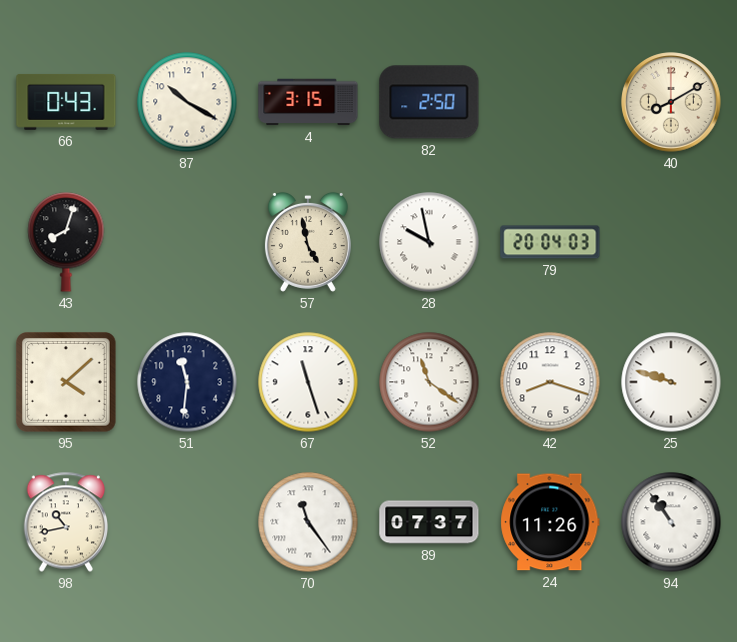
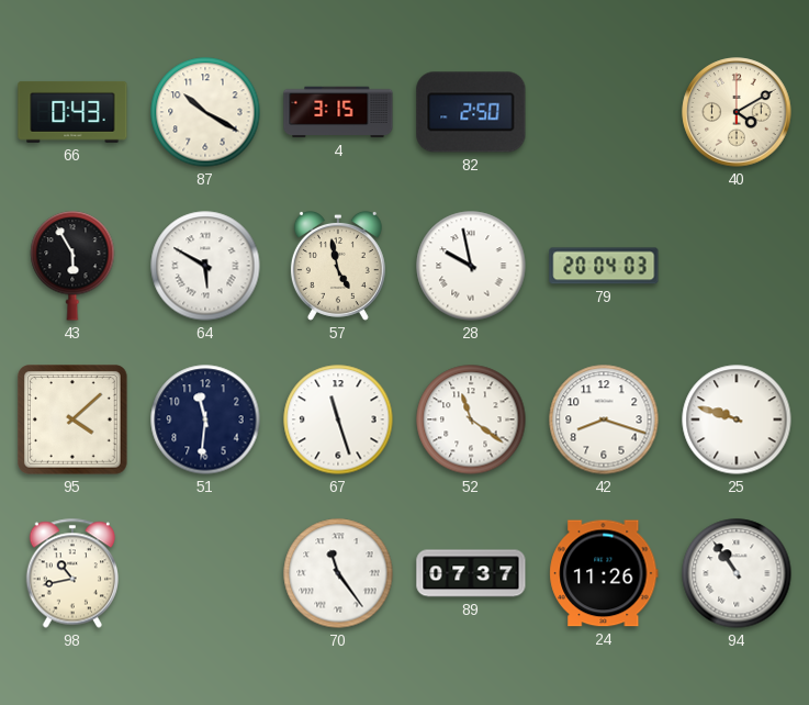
40: 8:10 -> 4:10 (737, 112)
43: 8:03 -> 5:55 (72, 266)
64: none -> 5:50 (205, 266)
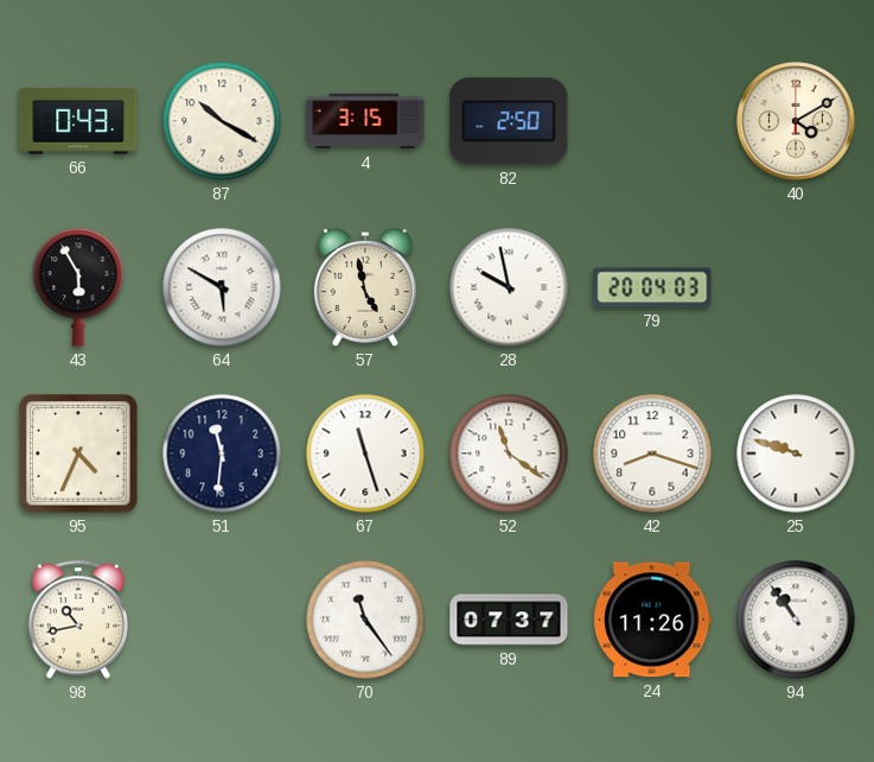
95: 4:08 -> 4:34 (79, 455)
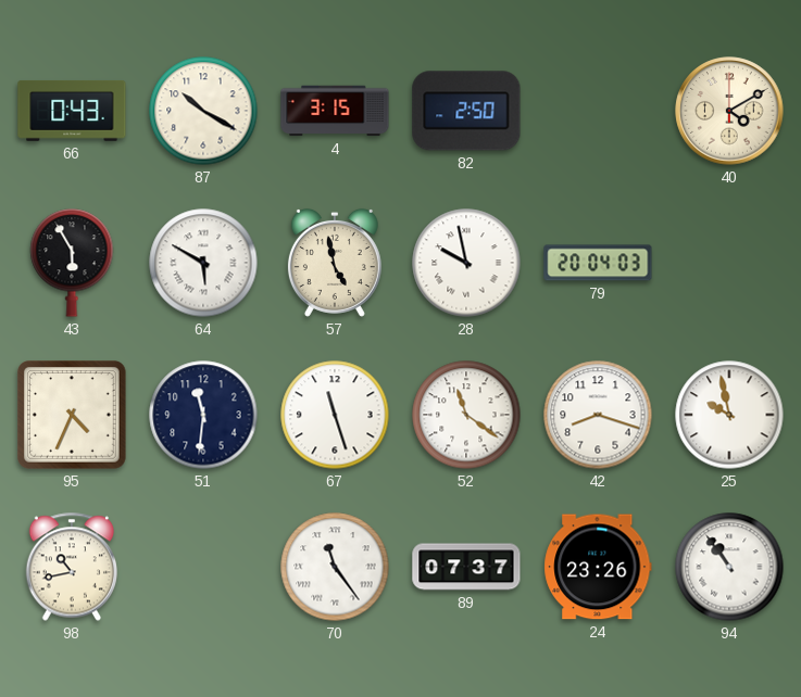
25: 9:48 -> 9:58 (729, 415)
24: 11:26 -> 23:26 (598, 567)
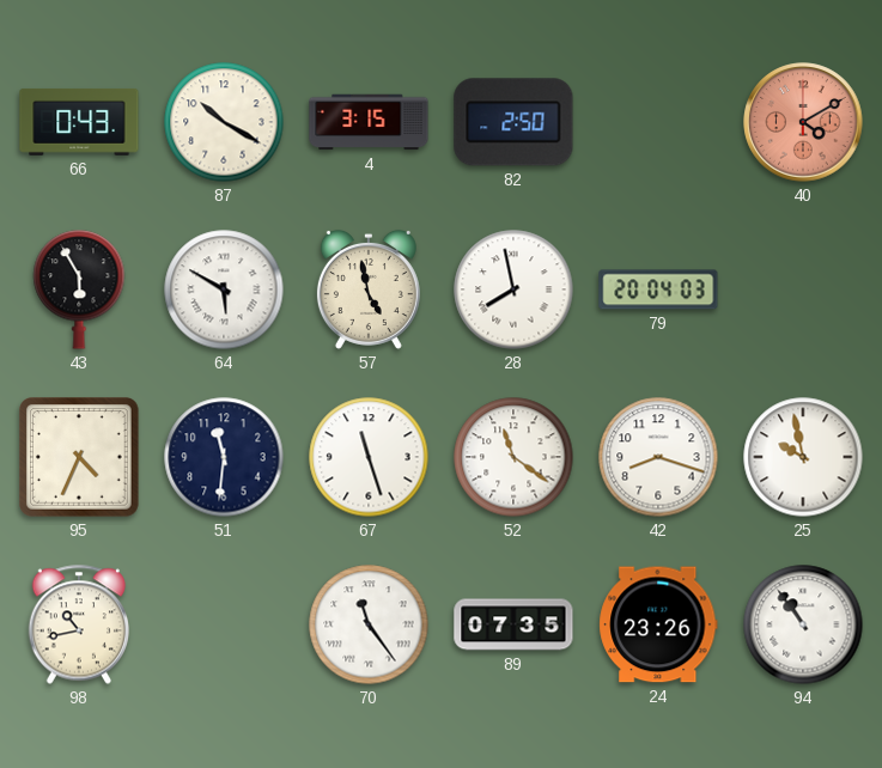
40 dial: cream -> salmon (803, 122)
28: 9:58 -> 7:58 (513, 289)
89: 07:37 -> 07:35 (513, 624)
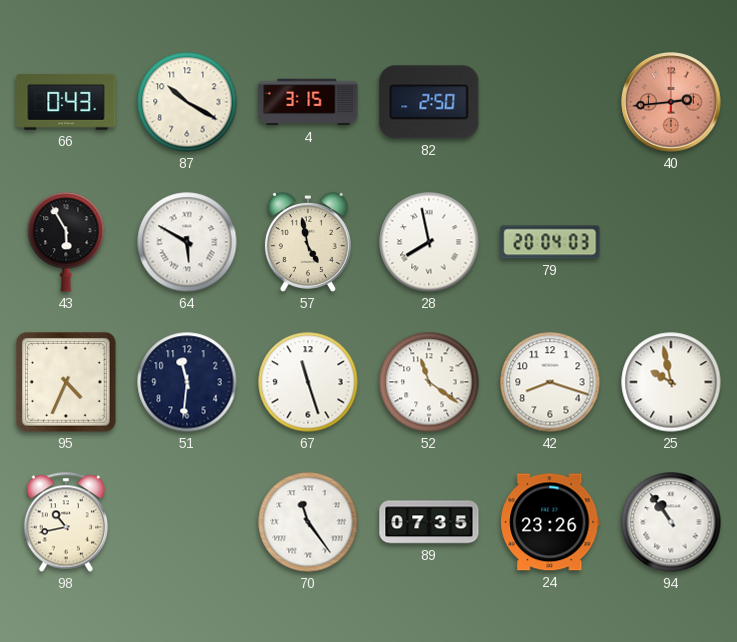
40: 4:10 -> 2:44 (671, 102)
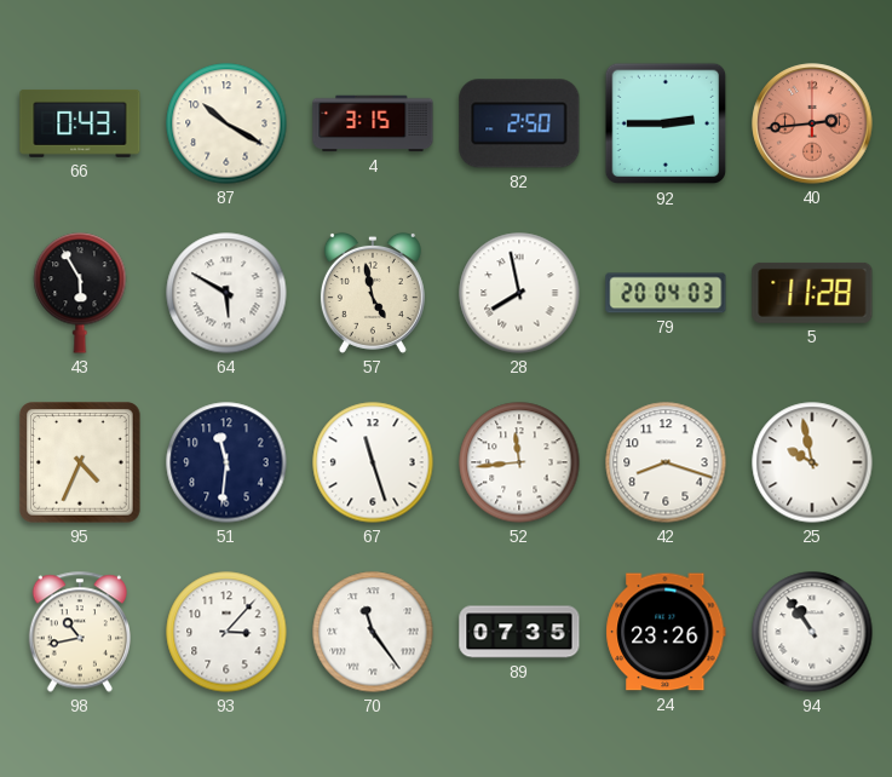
92: none -> 2:45 (666, 123)
5: none -> 11:28 (812, 293)
52: 11:21 -> 11:44 (519, 462)
93: none -> 3:07 (226, 632)
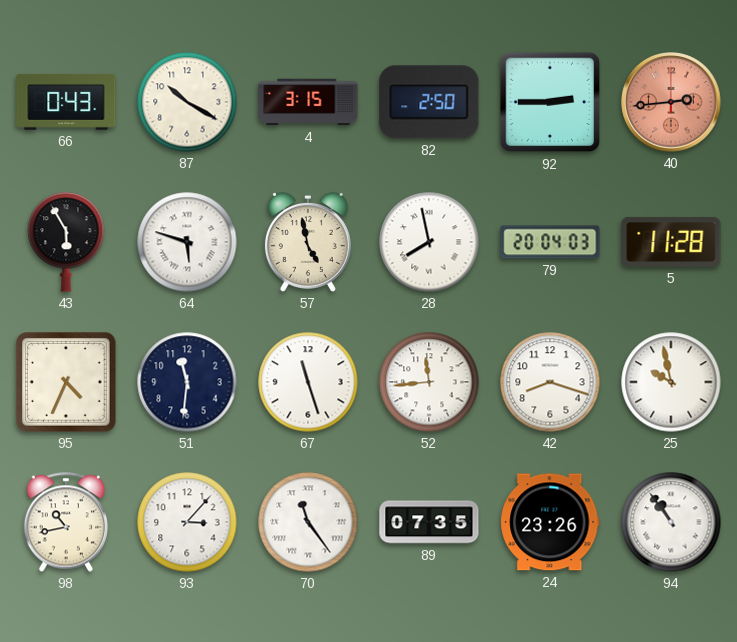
64: 5:50 -> 5:48 (187, 242)
